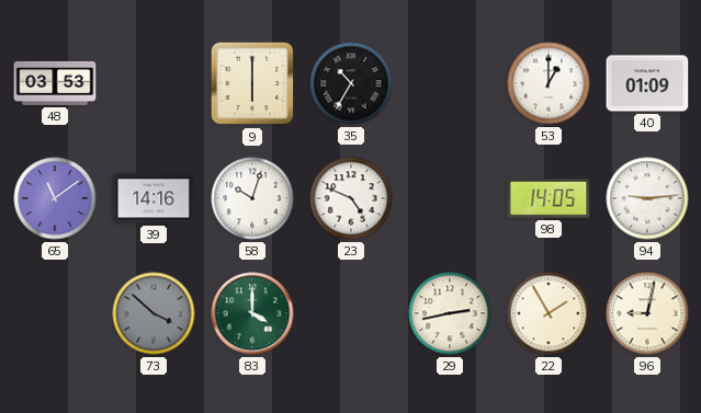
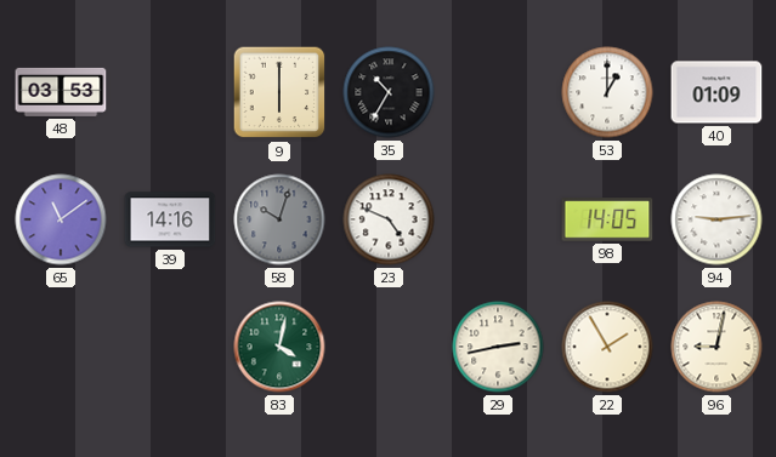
58 dial: white -> grey (279, 219)
73: 3:52 -> none (154, 313)
83: 4:00 -> 4:02 (279, 347)
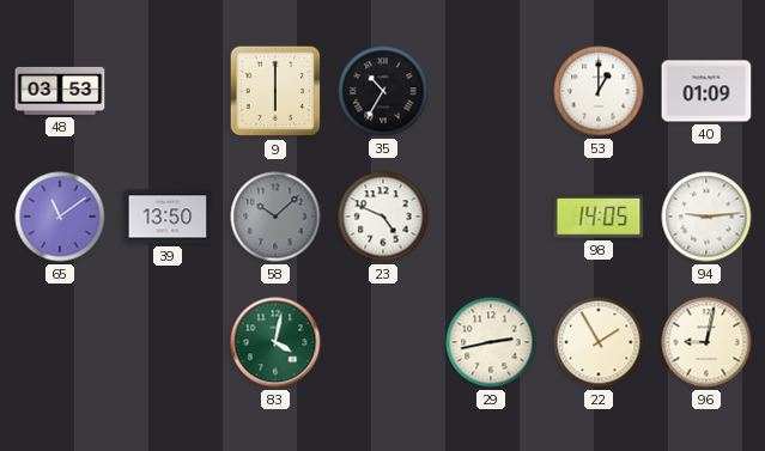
39: 14:16 -> 13:50 (168, 217)
58: 10:03 -> 10:08 (275, 217)
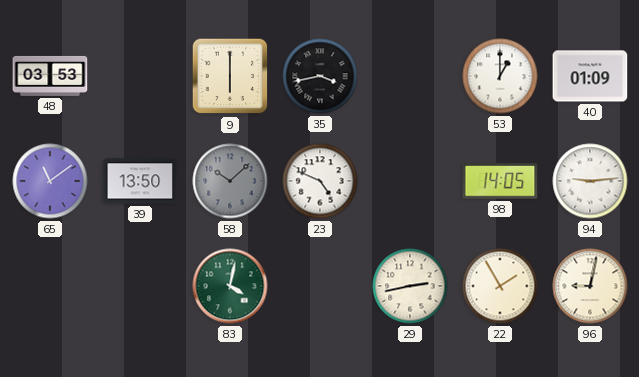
35: 10:35 -> 3:43 (320, 76)
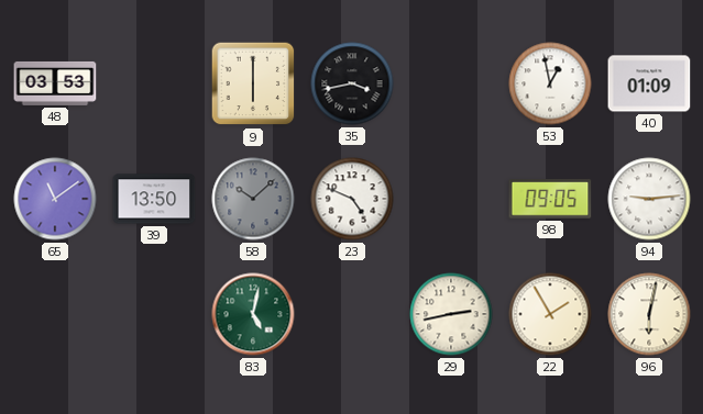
53: 1:00 -> 12:58 (550, 83)
98: 14:05 -> 09:05 (550, 199)
83: 4:02 -> 5:02 (253, 314)
96: 9:02 -> 6:02 (649, 314)
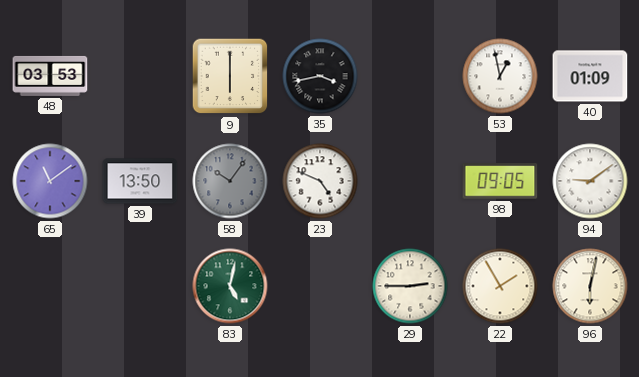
58: 10:08 -> 10:06 (230, 181)
94: 9:14 -> 9:09 (590, 181)
29: 2:43 -> 2:45 (410, 286)
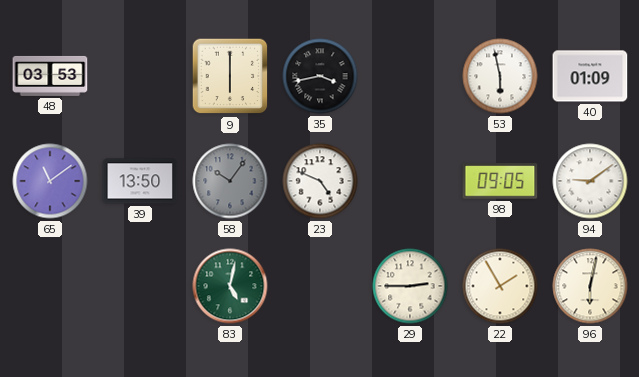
53: 12:58 -> 5:58 (500, 76)
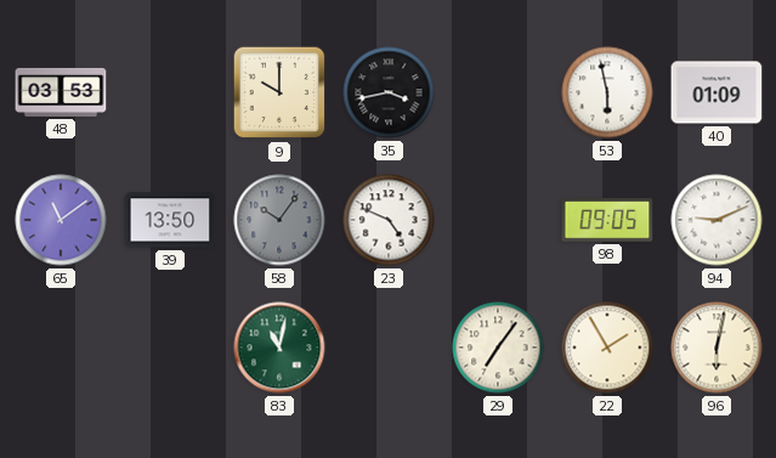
9: 6:00 -> 10:00 (279, 92)
94: 9:09 -> 9:11 (716, 220)
83: 5:02 -> 11:02 (279, 347)
29: 2:45 -> 7:06 (498, 347)
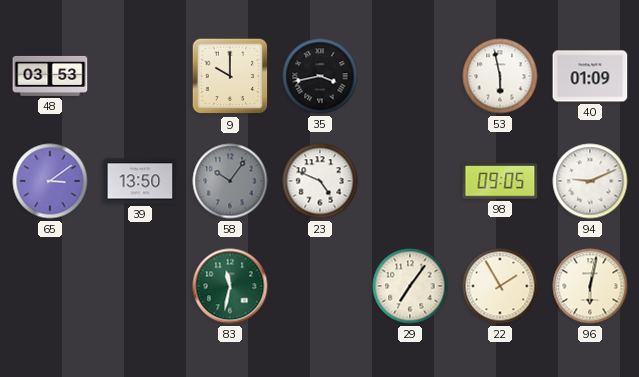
65: 11:09 -> 3:09 (50, 181)
83: 11:02 -> 11:32 (230, 286)
